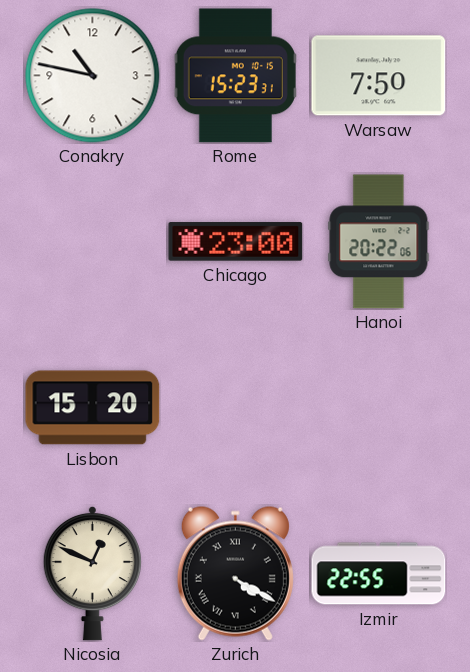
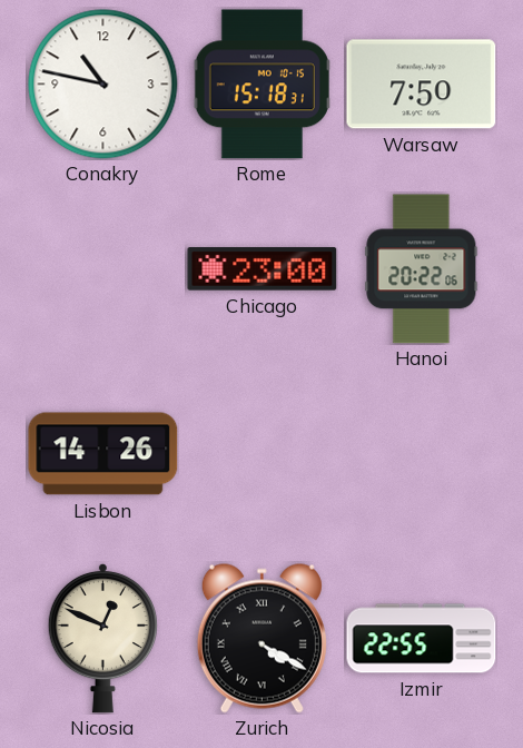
Rome: 15:23 -> 15:18 (261, 85)
Lisbon: 15:20 -> 14:26 (103, 454)
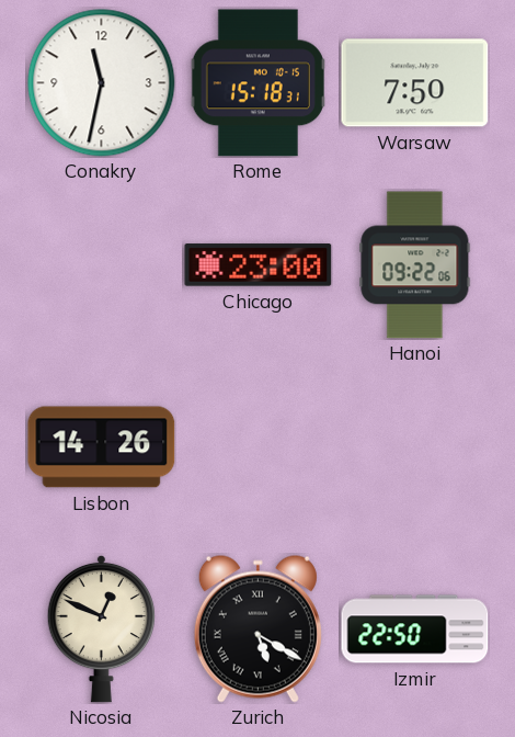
Conakry: 10:47 -> 11:32 (102, 83)
Hanoi: 20:22 -> 09:22 (415, 265)
Zurich: 4:20 -> 5:20 (257, 628)
Izmir: 22:55 -> 22:50 (415, 630)
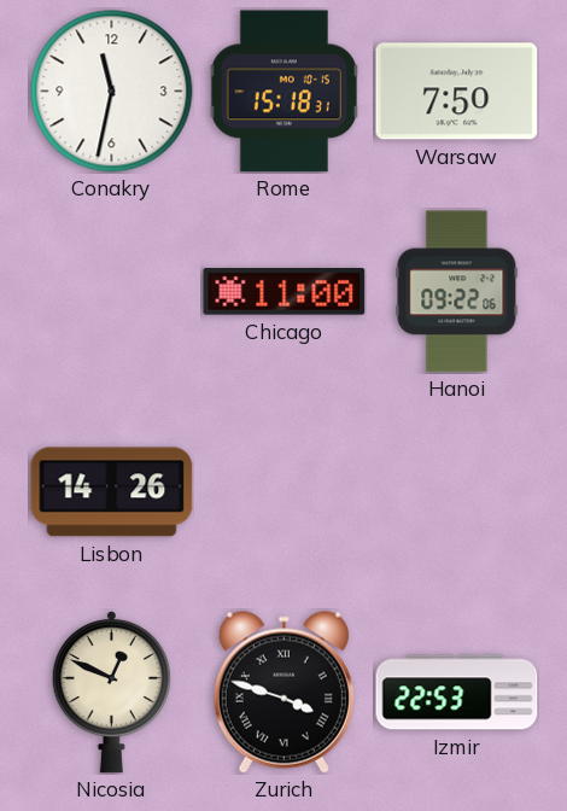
Chicago: 23:00 -> 11:00 (285, 292)
Zurich: 5:20 -> 3:48 (283, 692)
Izmir: 22:50 -> 22:53 (457, 693)
